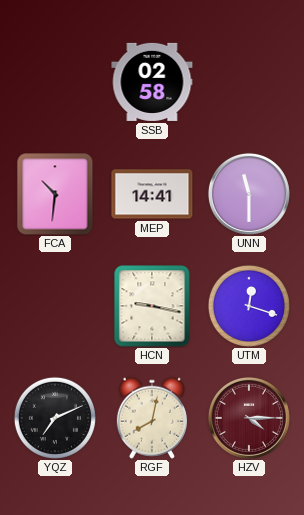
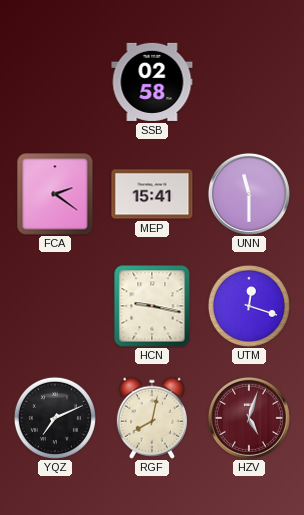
FCA: 10:31 -> 2:21 (55, 194)
MEP: 14:41 -> 15:41 (152, 194)
HZV: 4:15 -> 5:03 (249, 418)
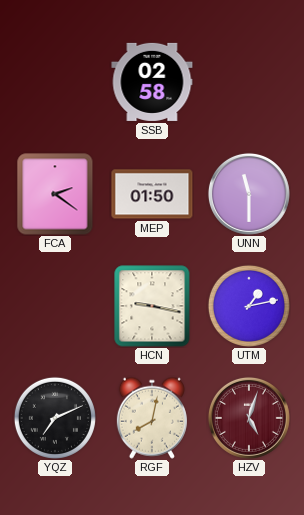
MEP: 15:41 -> 01:50 (152, 194)
UTM: 12:18 -> 1:13 (249, 306)
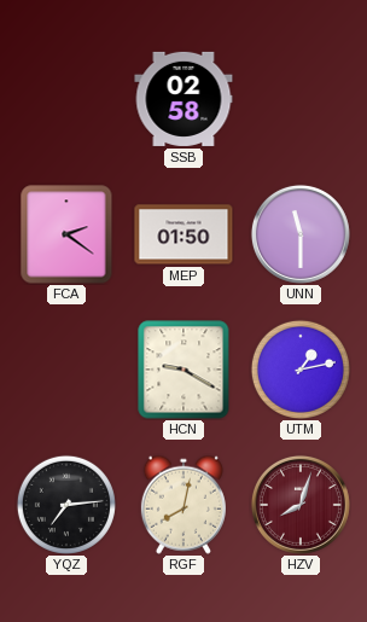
HCN: 9:17 -> 9:20 (183, 370)
YQZ: 7:11 -> 7:14 (66, 505)
HZV: 5:03 -> 8:03 (301, 505)
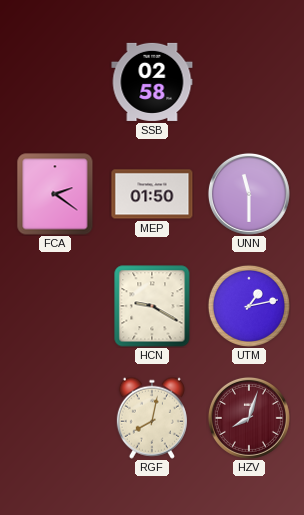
YQZ: 7:14 -> none (66, 505)
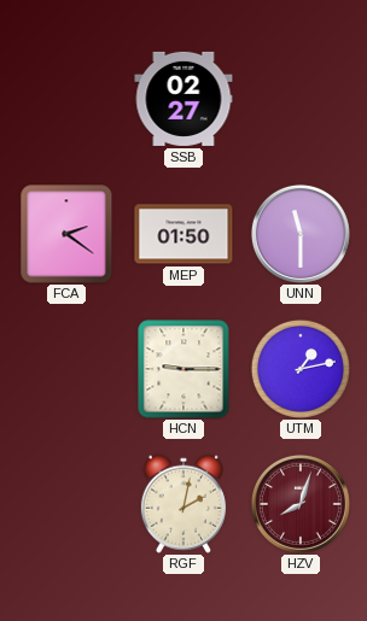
SSB: 02:58 -> 02:27 (183, 99)
HCN: 9:20 -> 9:15 (183, 369)
RGF: 8:02 -> 2:02 (183, 504)
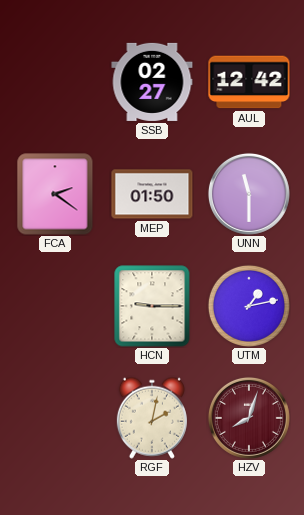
AUL: none -> 12:42 (249, 82)
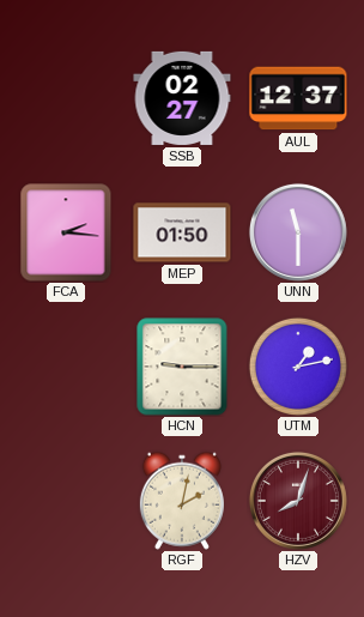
AUL: 12:42 -> 12:37 (298, 98)
FCA: 2:21 -> 2:16 (66, 232)
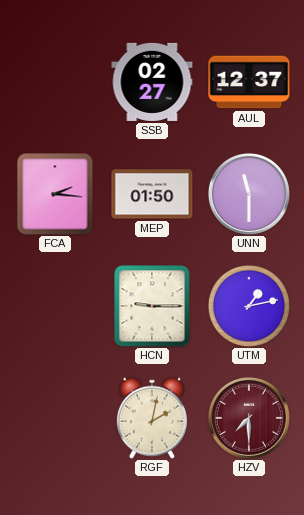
HZV: 8:03 -> 7:30 (249, 418)
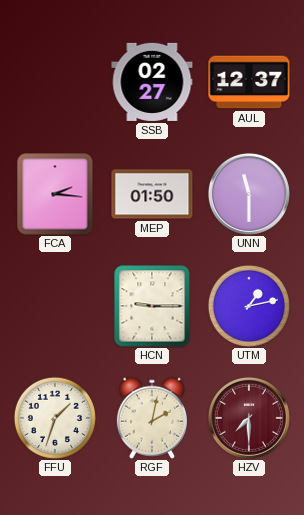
FFU: none -> 1:33 (55, 418)
